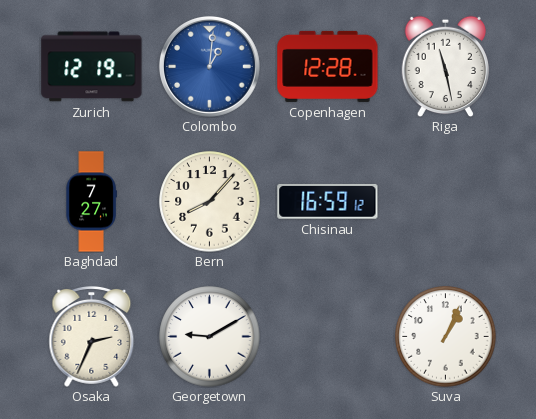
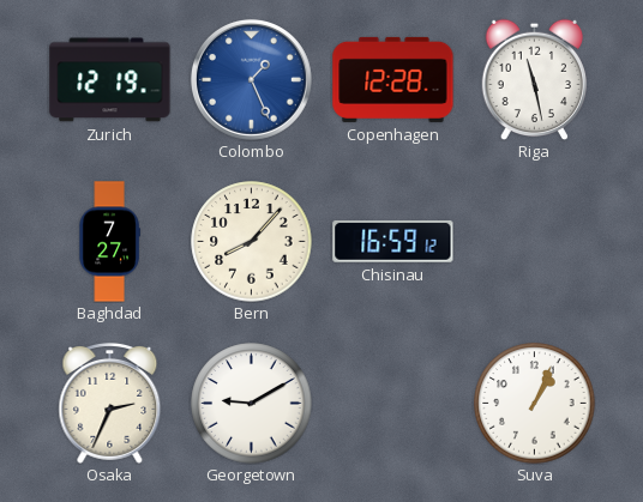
Colombo: 1:01 -> 1:26 (251, 79)
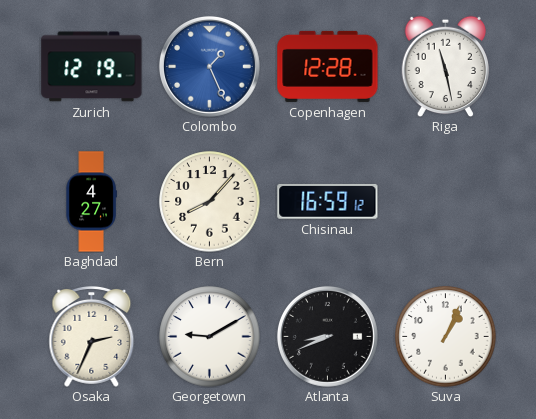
Baghdad: 7:27 -> 4:27 (91, 202)
Atlanta: none -> 8:41 (327, 336)
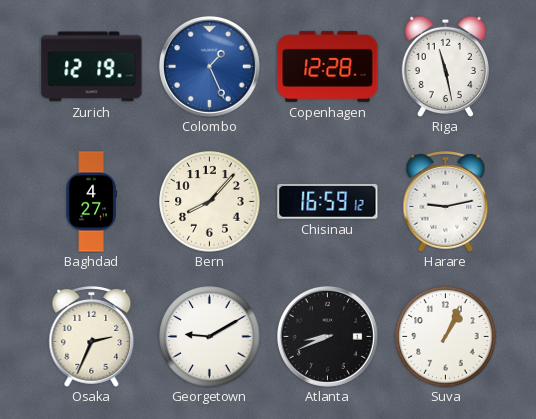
Harare: none -> 9:13 (446, 201)
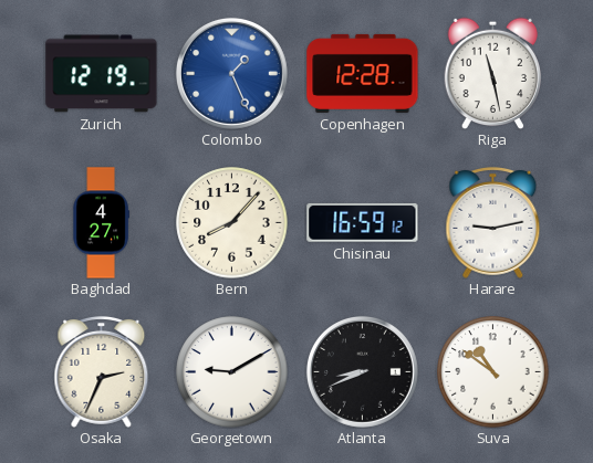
Suva: 1:04 -> 10:51 (493, 372)
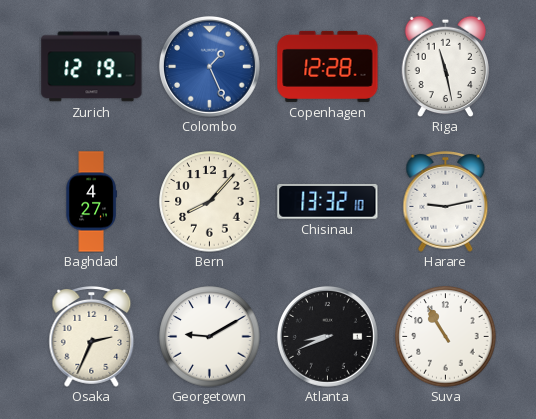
Chisinau: 16:59 -> 13:32 (328, 201)
Suva: 10:51 -> 10:55 (446, 337)
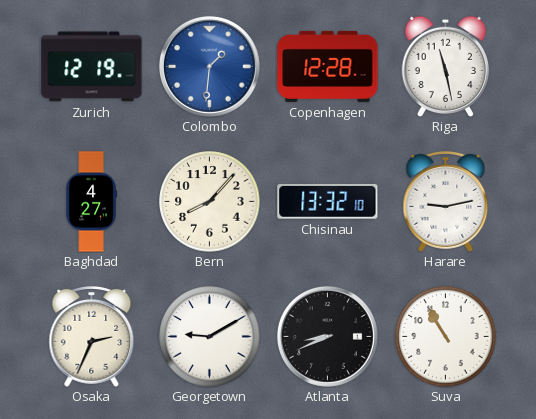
Colombo: 1:26 -> 1:31 (209, 66)
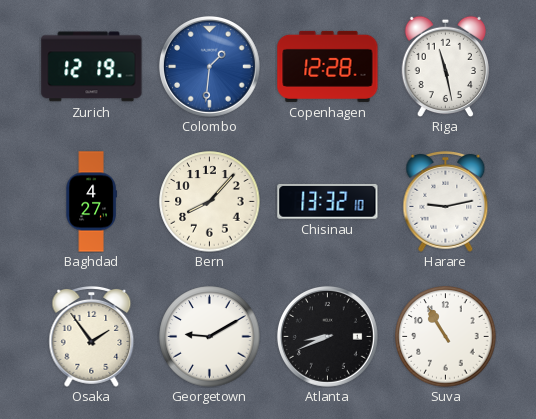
Osaka: 2:34 -> 1:54 (92, 336)
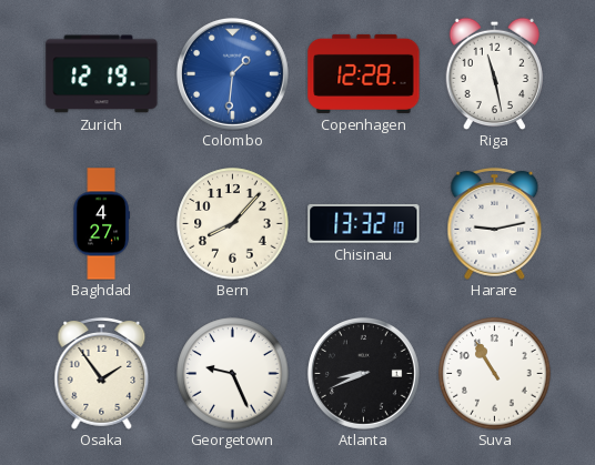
Georgetown: 9:10 -> 9:26 (233, 374)
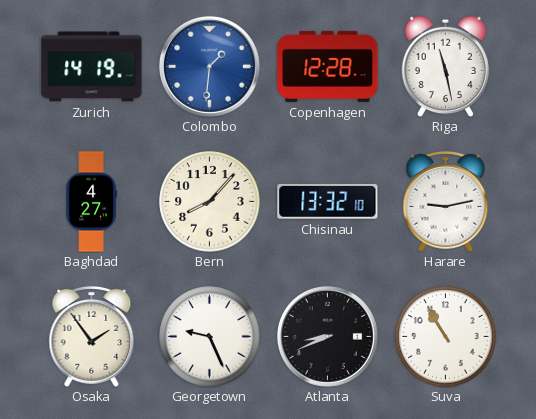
Zurich: 12:19 -> 14:19 (92, 67)
